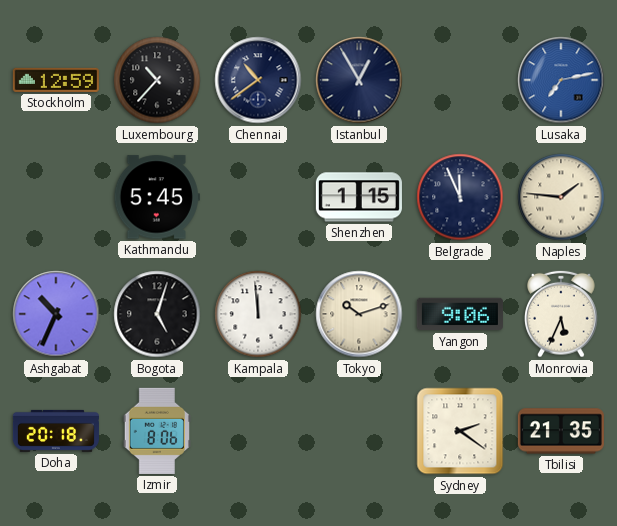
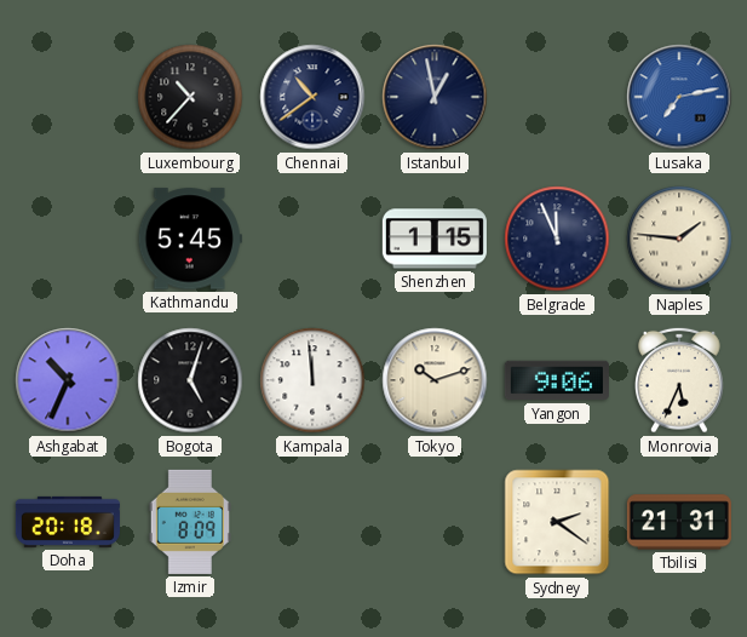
Stockholm: 12:59 -> none (56, 80)
Istanbul: 12:55 -> 12:58 (435, 97)
Izmir: 8:06 -> 8:09 (190, 522)
Tbilisi: 21:35 -> 21:31 (679, 522)
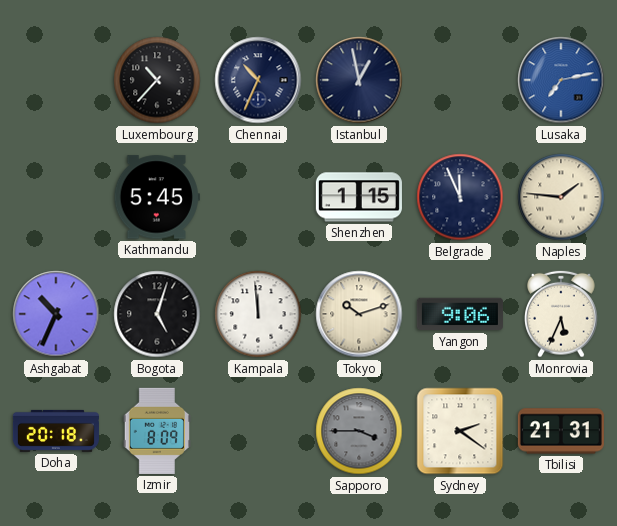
Chennai: 10:39 -> 10:34 (258, 80)
Sapporo: none -> 3:45 (359, 431)
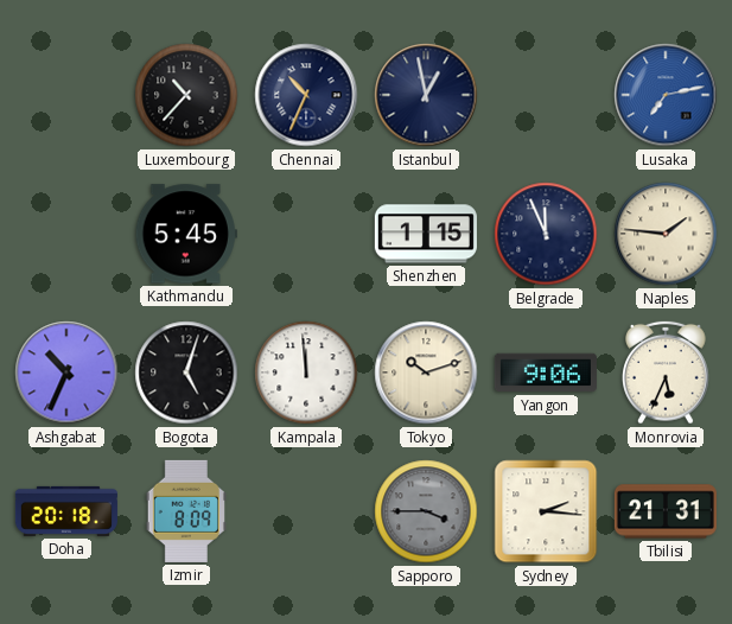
Sydney: 2:21 -> 2:16 (546, 511)
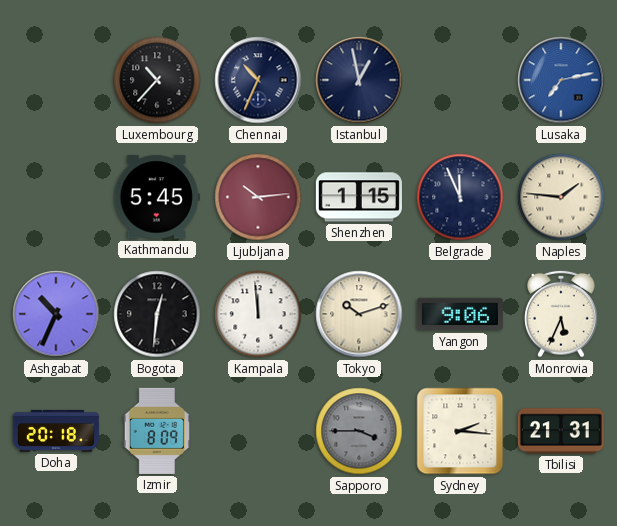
Ljubljana: none -> 10:14 (258, 197)
Bogota: 5:03 -> 12:31 (157, 314)
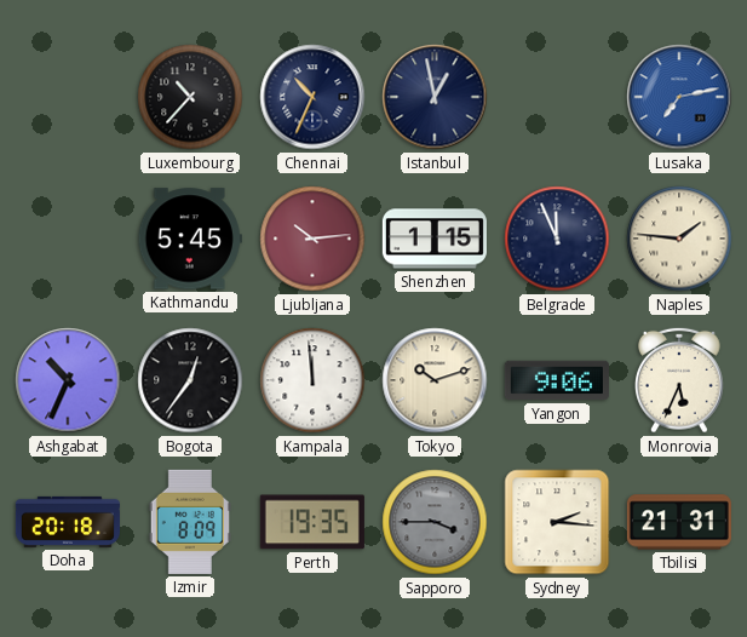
Bogota: 12:31 -> 12:36 (190, 380)
Perth: none -> 19:35 (312, 522)
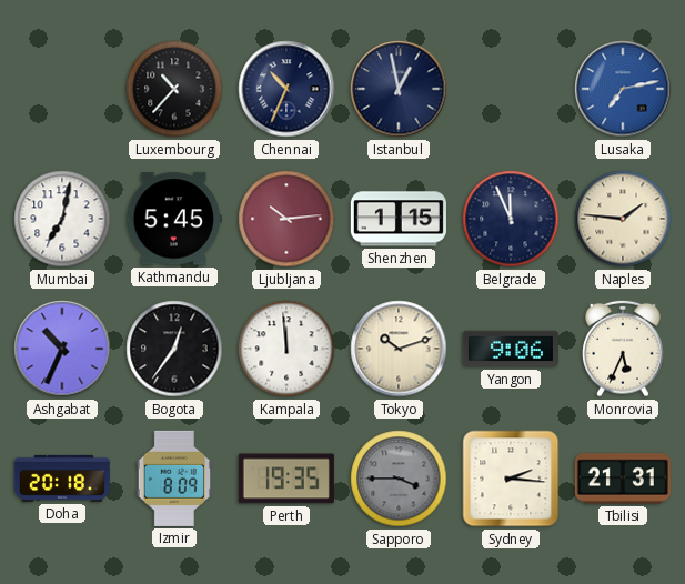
Mumbai: none -> 7:02 (62, 219)
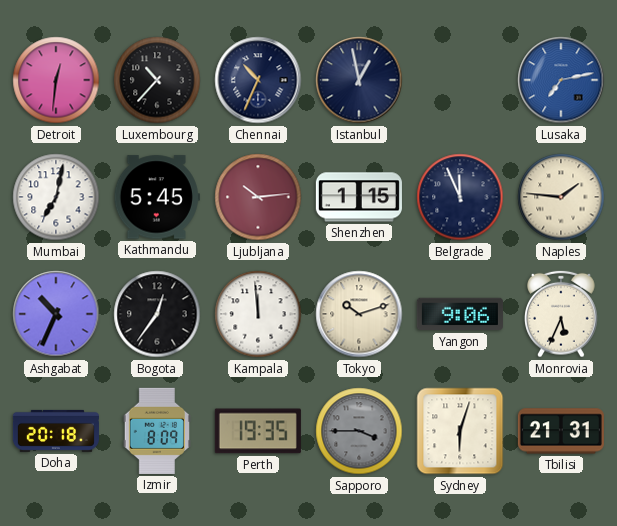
Detroit: none -> 12:31 (56, 80)
Sydney: 2:16 -> 6:03 (460, 431)
